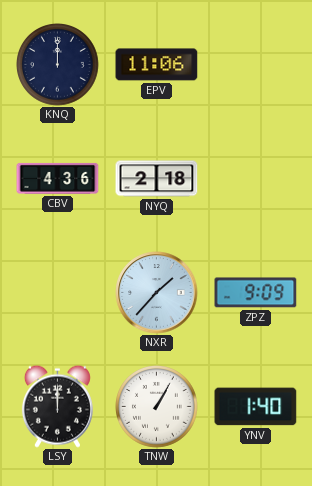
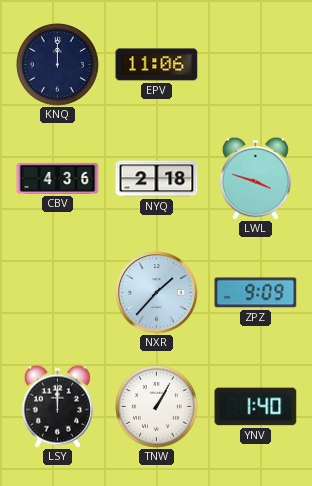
LWL: none -> 3:48 (255, 178)
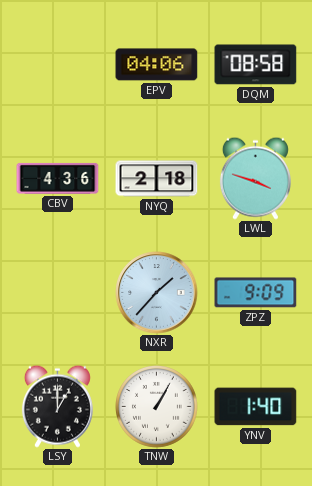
KNQ: 12:00 -> none (58, 65)
EPV: 11:06 -> 04:06 (157, 65)
DQM: none -> 08:58 (256, 65)
LSY: 12:00 -> 1:00 (57, 406)
